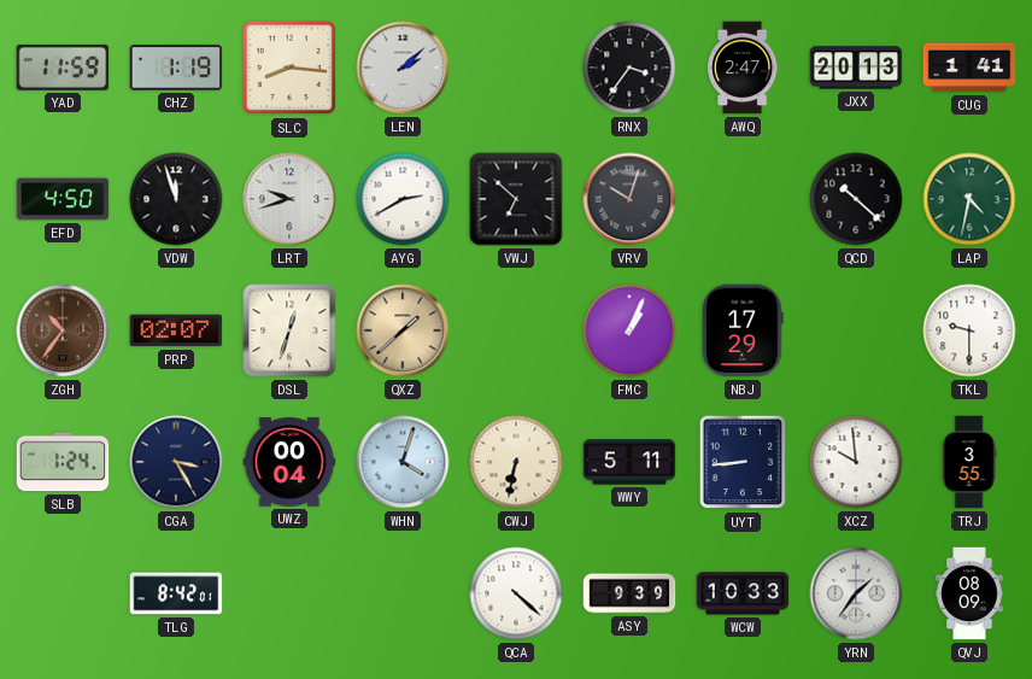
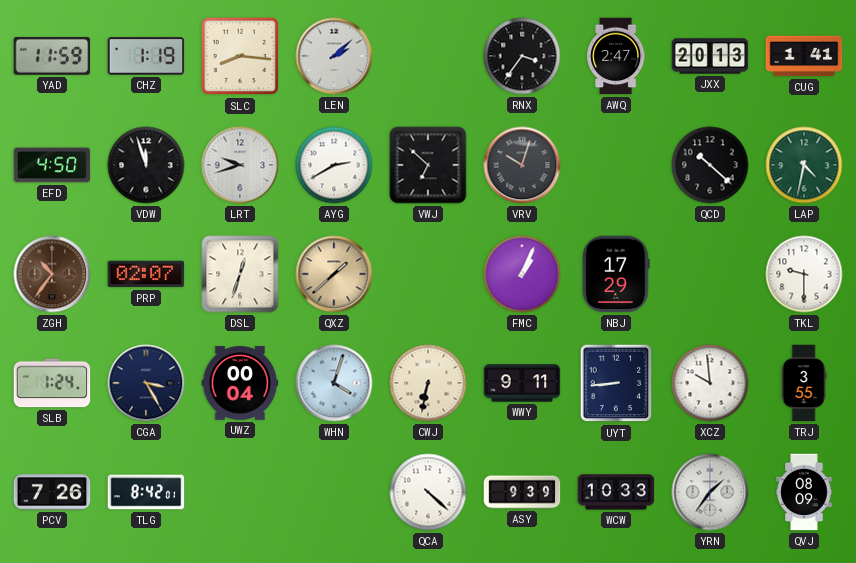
WWY: 5:11 -> 9:11 (522, 383)
PCV: none -> 7:26 (52, 492)
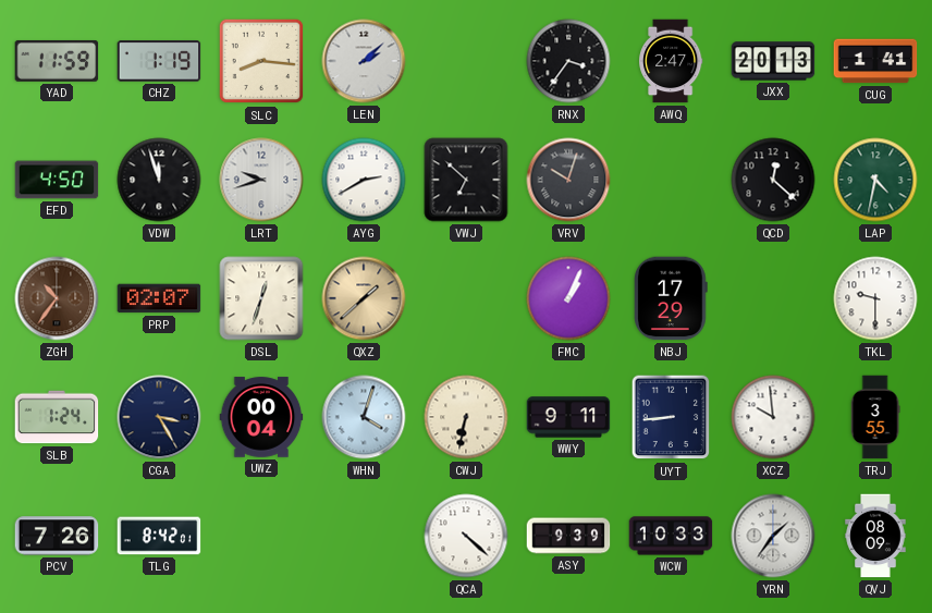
QCD: 10:22 -> 12:22 (773, 180)
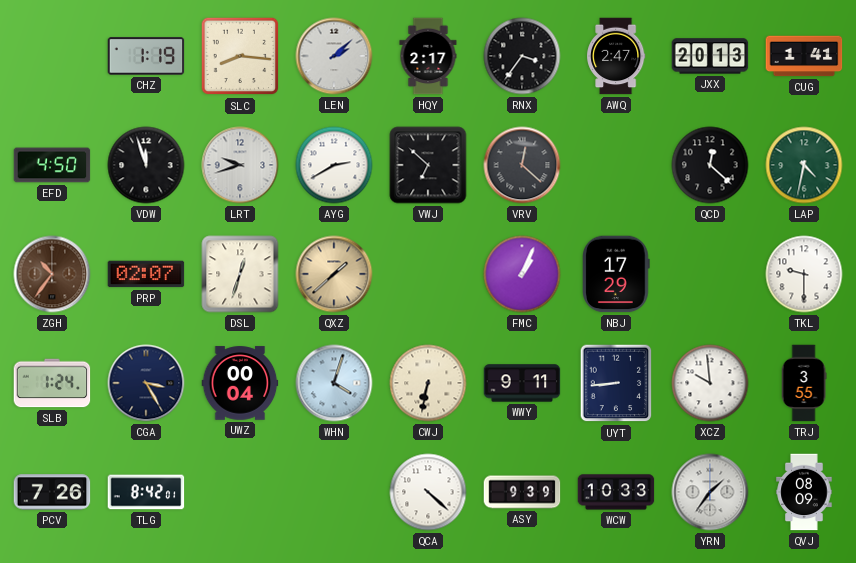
YAD: 11:59 -> none (57, 61)
HQY: none -> 2:17 (428, 56)
VRV: 10:03 -> 12:22 (522, 165)
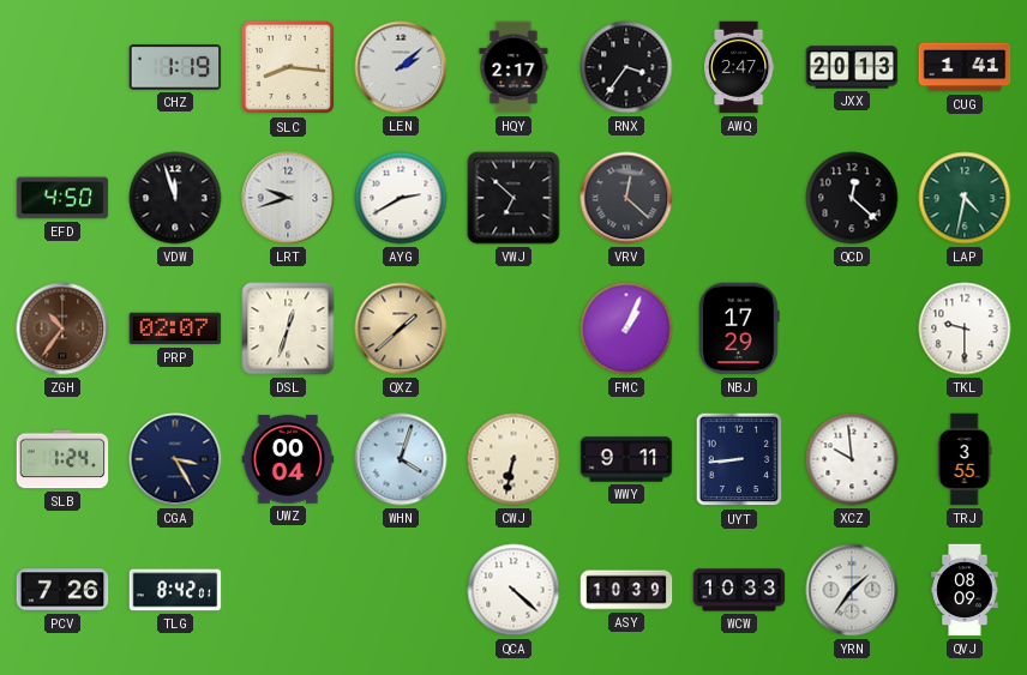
ASY: 9:39 -> 10:39 (626, 590)
